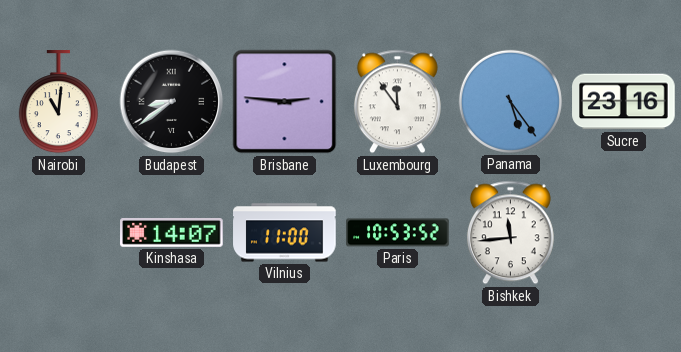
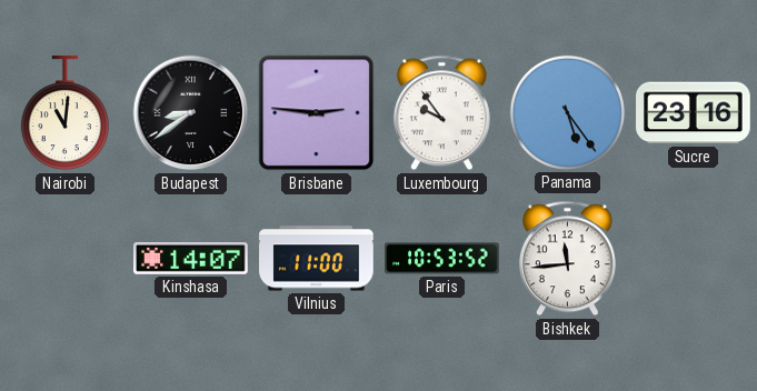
Luxembourg: 11:54 -> 9:54 (441, 113)
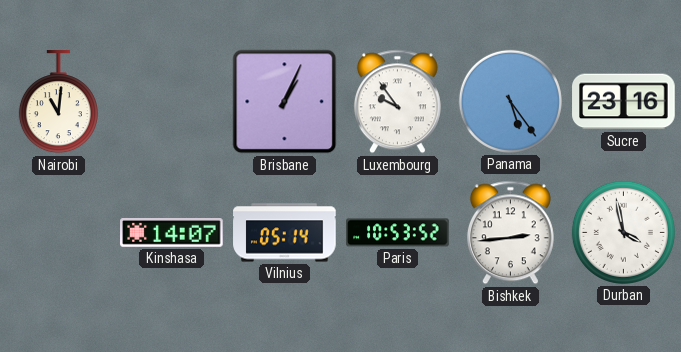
Budapest: 8:39 -> none (191, 113)
Brisbane: 2:46 -> 1:04 (285, 102)
Vilnius: 11:00 -> 05:14 (285, 233)
Bishkek: 11:44 -> 2:44 (510, 233)
Durban: none -> 3:58 (623, 232)
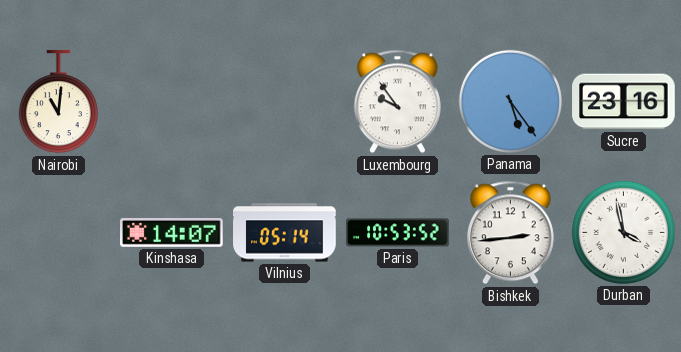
Brisbane: 1:04 -> none (285, 102)
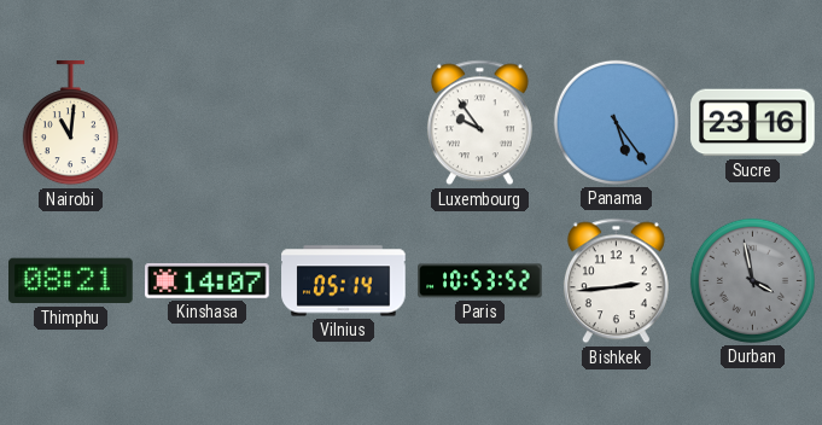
Thimphu: none -> 08:21 (71, 281)
Durban dial: white -> grey (752, 280)
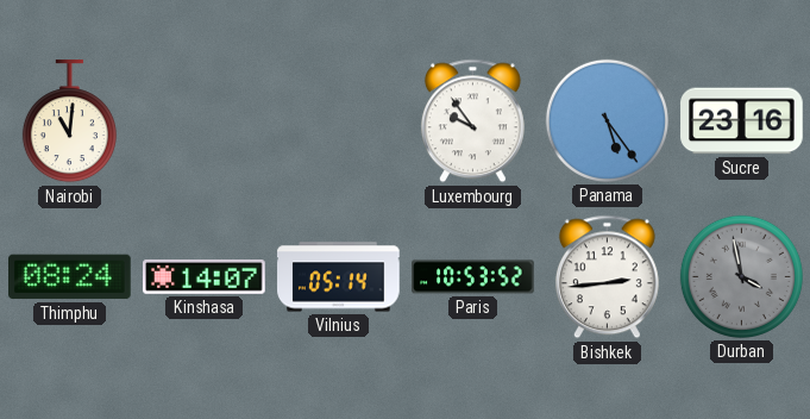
Thimphu: 08:21 -> 08:24 (70, 277)
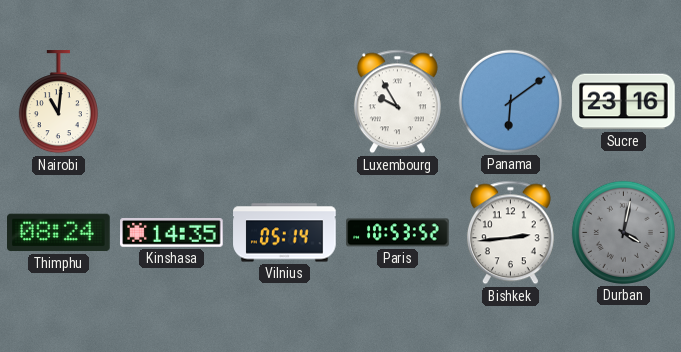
Luxembourg: 9:54 -> 9:55 (397, 102)
Panama: 5:24 -> 6:09 (510, 101)
Kinshasa: 14:07 -> 14:35 (172, 233)
Durban: 3:58 -> 4:02 (623, 232)
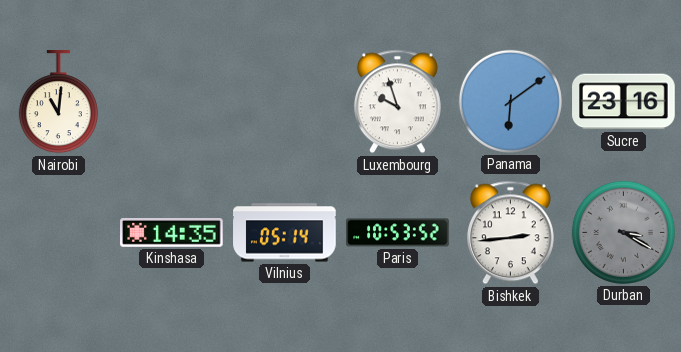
Luxembourg: 9:55 -> 9:57 (397, 102)
Thimphu: 08:24 -> none (59, 233)
Durban: 4:02 -> 3:20 (623, 232)
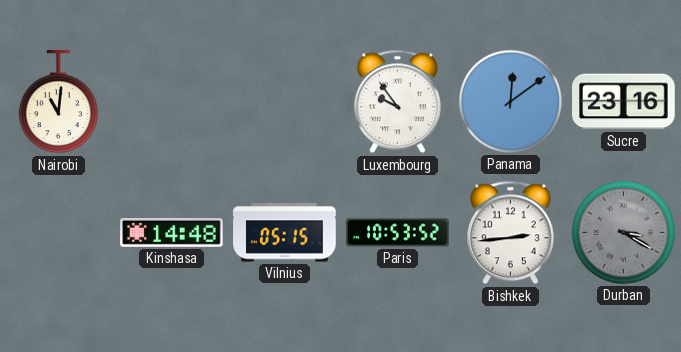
Luxembourg: 9:57 -> 9:54 (397, 102)
Panama: 6:09 -> 12:09 (510, 101)
Kinshasa: 14:35 -> 14:48 (172, 233)
Vilnius: 05:14 -> 05:15 (285, 233)
